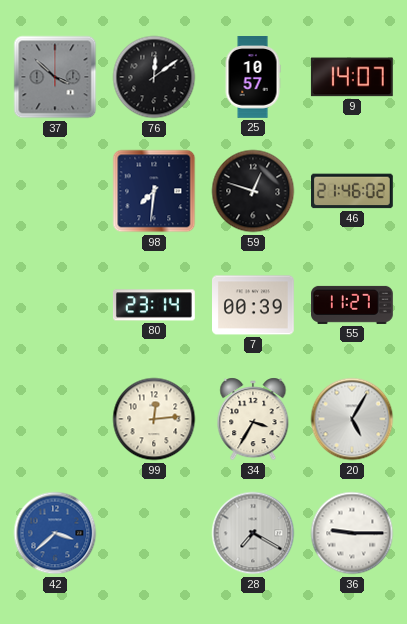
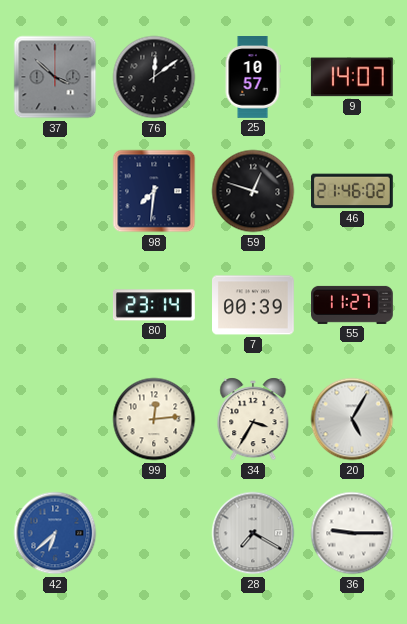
42: 3:38 -> 6:38 (55, 533)
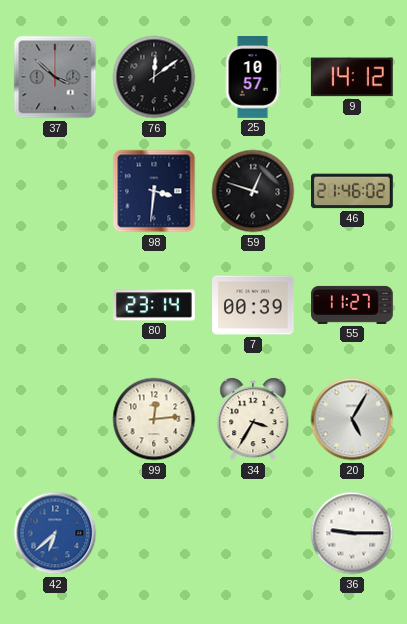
9: 14:07 -> 14:12 (352, 77)
98: 7:31 -> 3:31 (154, 191)
28: 7:20 -> none (253, 533)
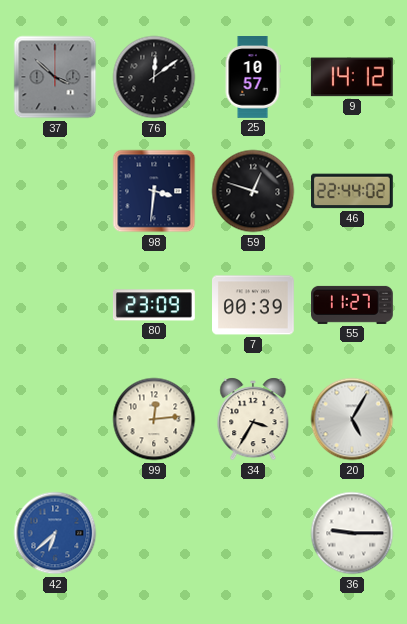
46: 21:46 -> 22:44 (353, 191)
80: 23:14 -> 23:09 (154, 305)
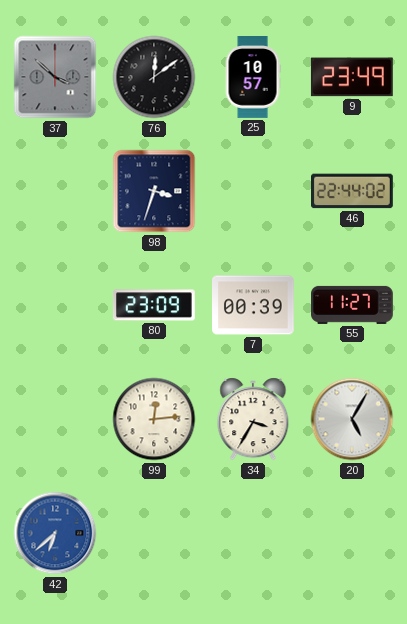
9: 14:12 -> 23:49 (352, 77)
98: 3:31 -> 3:33 (154, 191)
59: 12:48 -> none (253, 191)
36: 9:15 -> none (352, 533)
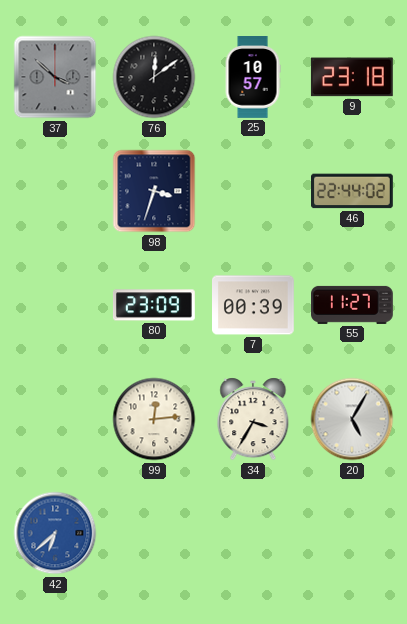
9: 23:49 -> 23:18 (352, 77)
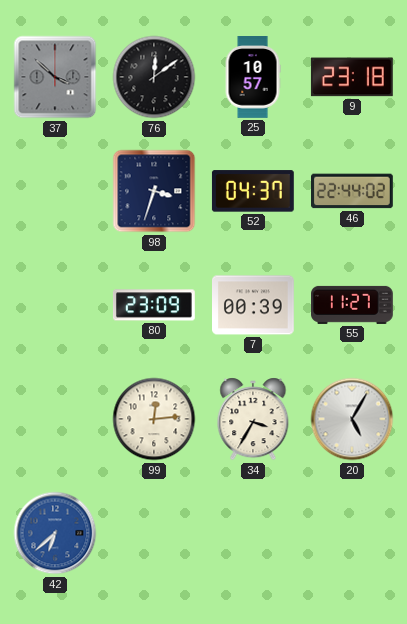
52: none -> 04:37 (253, 191)
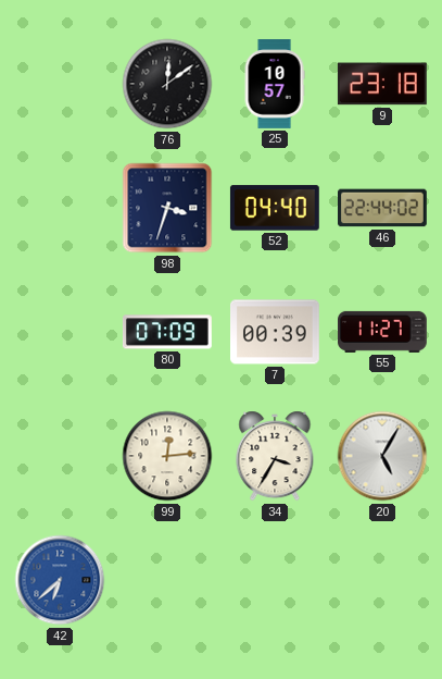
37: 3:52 -> none (55, 77)
52: 04:37 -> 04:40 (275, 208)
80: 23:09 -> 07:09 (167, 332)
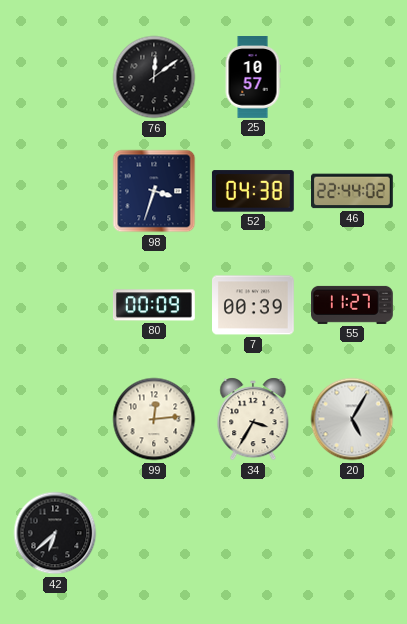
9: 23:18 -> none (382, 84)
52: 04:40 -> 04:38 (253, 191)
80: 07:09 -> 00:09 (154, 305)
42 dial: blue -> black (55, 533)
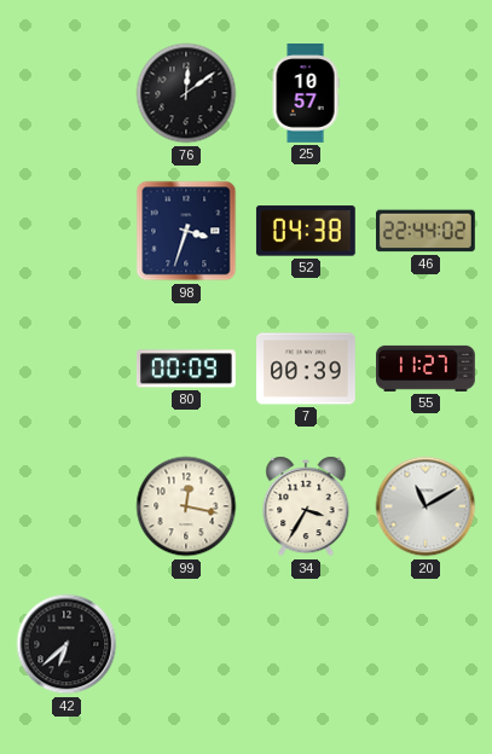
99: 12:14 -> 12:17 (186, 506)
20: 5:05 -> 11:10 (426, 506)
